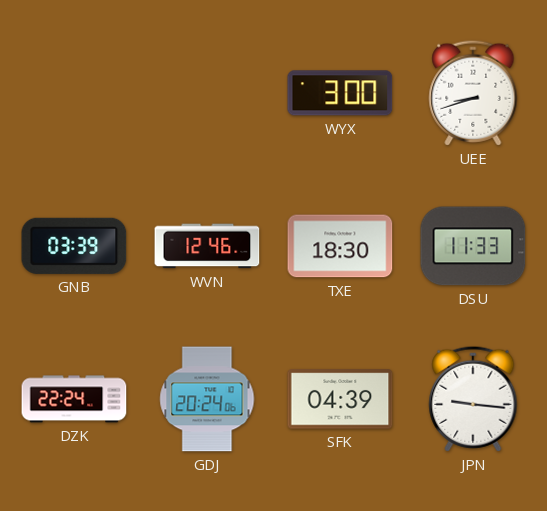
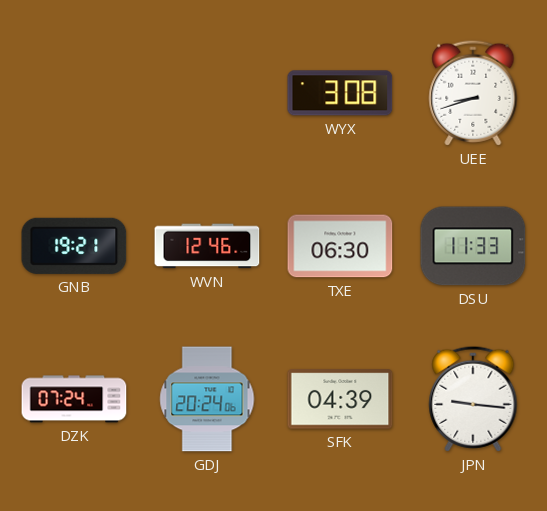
WYX: 3:00 -> 3:08 (340, 93)
GNB: 03:39 -> 19:21 (74, 246)
TXE: 18:30 -> 06:30 (340, 246)
DZK: 22:24 -> 07:24 (74, 399)
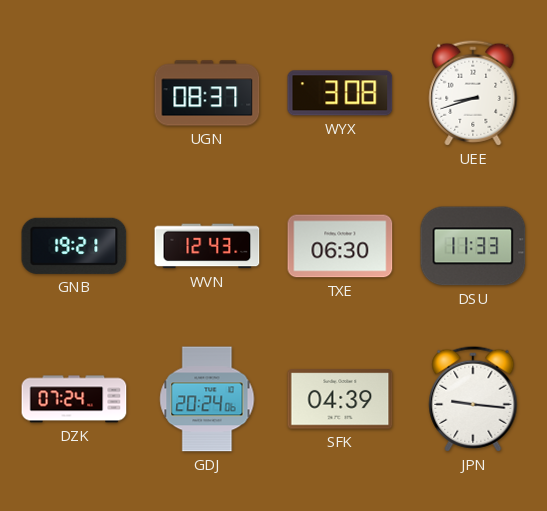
UGN: none -> 08:37 (207, 93)
WVN: 12:46 -> 12:43 (207, 246)
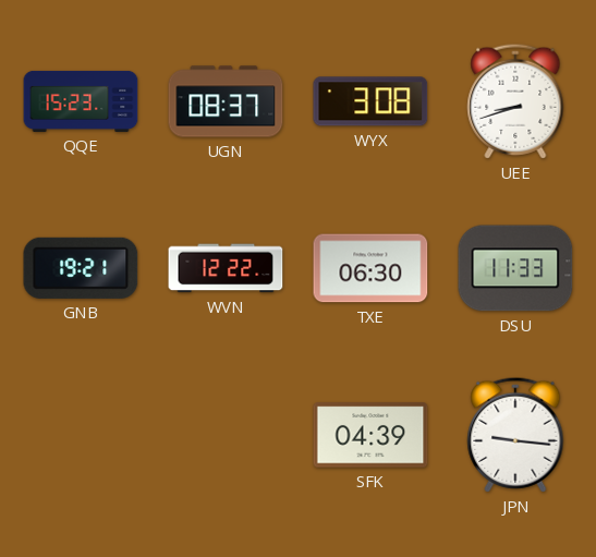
QQE: none -> 15:23 (81, 101)
WVN: 12:43 -> 12:22 (226, 268)
DZK: 07:24 -> none (74, 399)
GDJ: 20:24 -> none (207, 399)
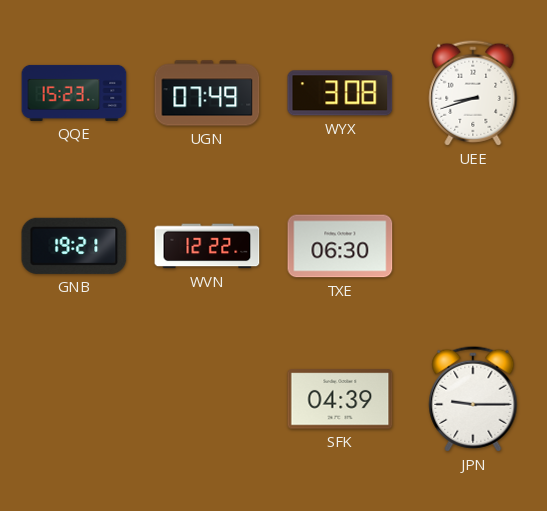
UGN: 08:37 -> 07:49 (207, 93)
DSU: 11:33 -> none (515, 268)
JPN: 9:16 -> 9:15 (473, 399)
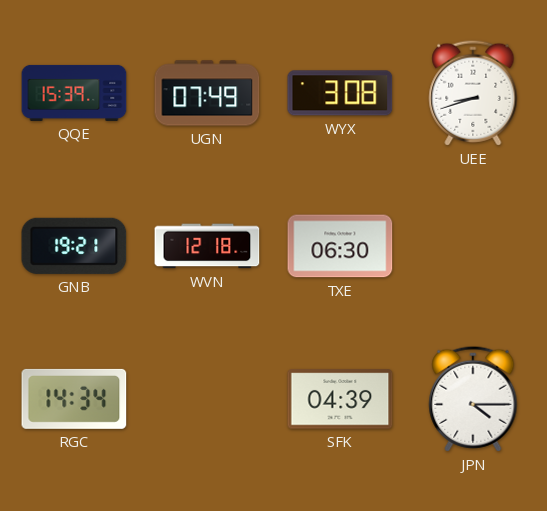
QQE: 15:23 -> 15:39 (74, 93)
WVN: 12:22 -> 12:18 (207, 246)
RGC: none -> 14:34 (74, 399)
JPN: 9:15 -> 4:15 (473, 399)
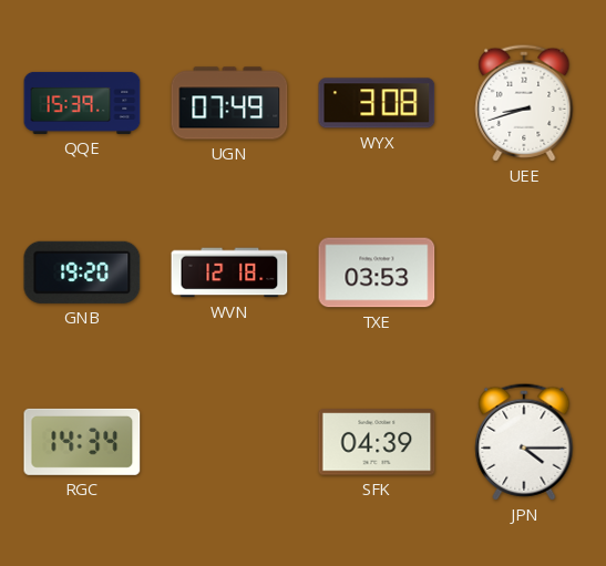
GNB: 19:21 -> 19:20 (82, 272)
TXE: 06:30 -> 03:53 (377, 272)
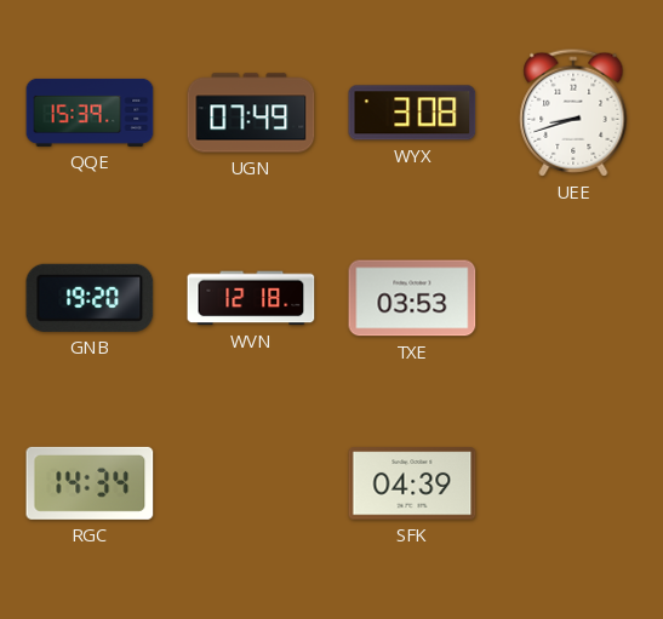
JPN: 4:15 -> none (524, 442)
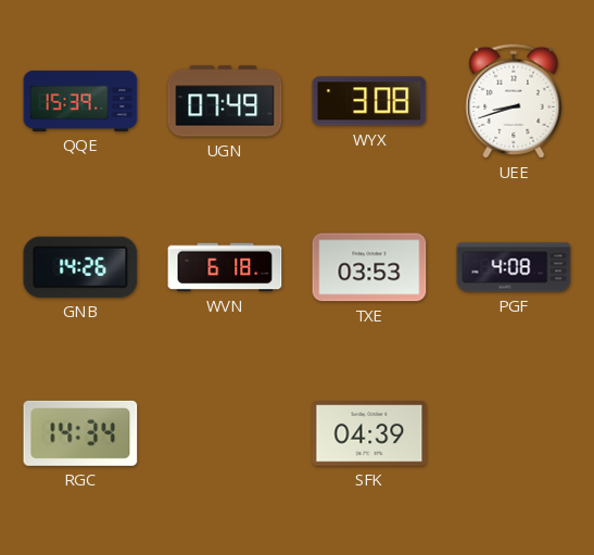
GNB: 19:20 -> 14:26 (80, 267)
WVN: 12:18 -> 6:18 (225, 267)
PGF: none -> 4:08 (514, 267)
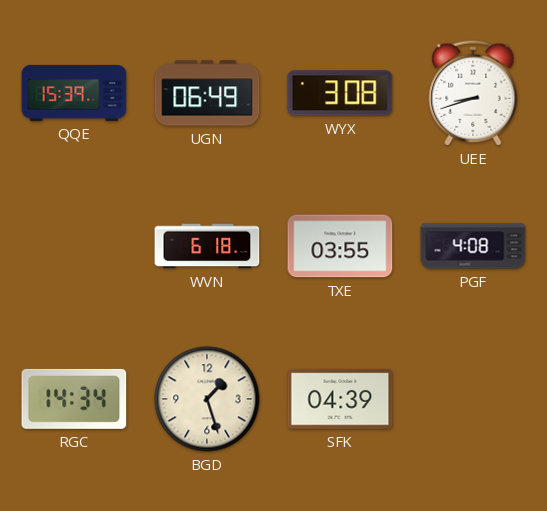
UGN: 07:49 -> 06:49 (207, 93)
GNB: 14:26 -> none (80, 267)
TXE: 03:53 -> 03:55 (340, 246)
BGD: none -> 1:27 (207, 399)
